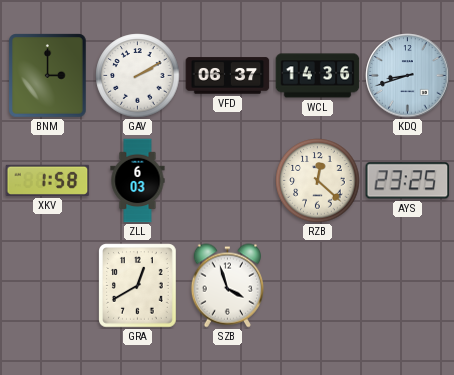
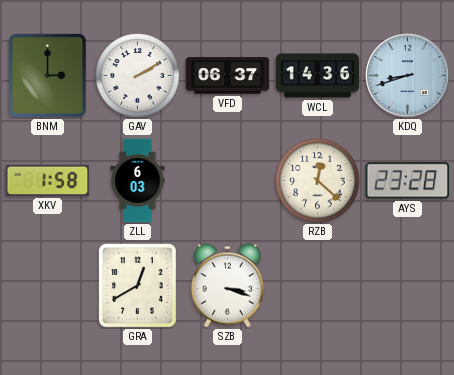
AYS: 23:25 -> 23:28 (408, 181)
SZB: 3:57 -> 3:18 (227, 286)
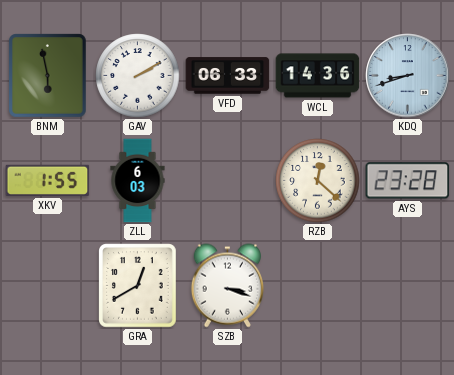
BNM: 3:00 -> 5:58 (48, 76)
VFD: 06:37 -> 06:33 (228, 76)
XKV: 1:58 -> 1:55 (48, 180)
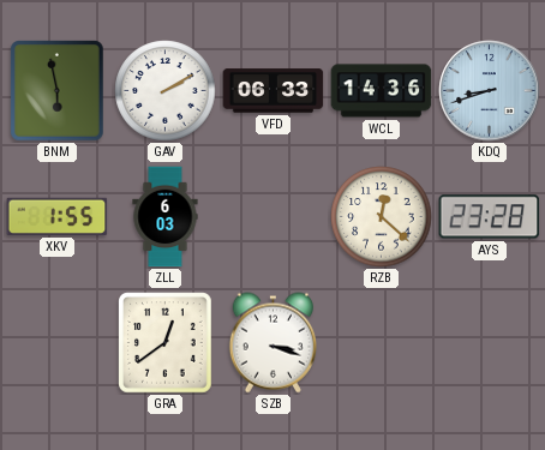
GRA: 12:40 -> 12:39 (166, 343)
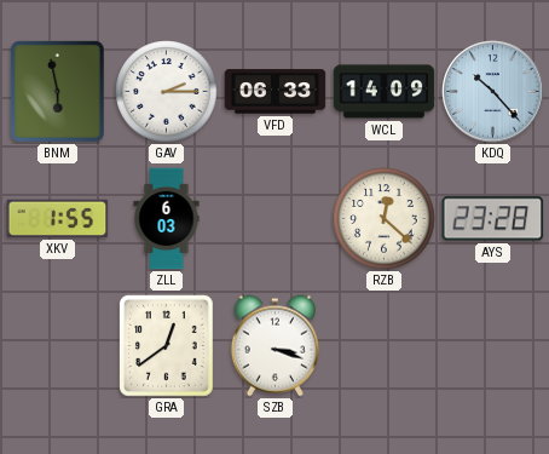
GAV: 2:10 -> 2:15 (167, 92)
WCL: 14:36 -> 14:09 (385, 92)
KDQ: 8:42 -> 10:23 (493, 92)
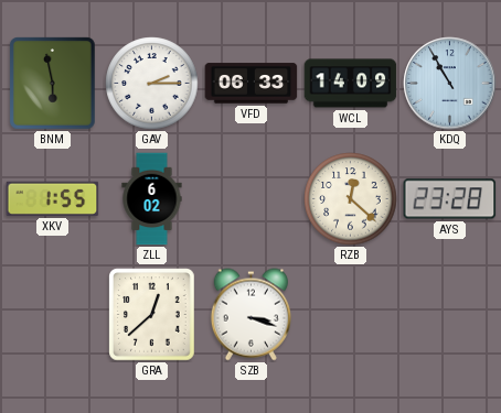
KDQ: 10:23 -> 10:55 (450, 84)
ZLL: 6:03 -> 6:02 (152, 199)
GRA: 12:39 -> 12:38 (152, 315)
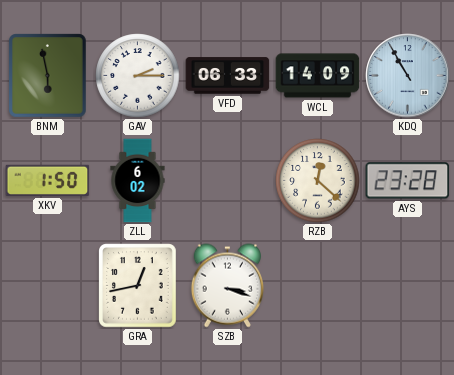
XKV: 1:55 -> 1:50 (48, 180)
GRA: 12:38 -> 12:43 (138, 286)
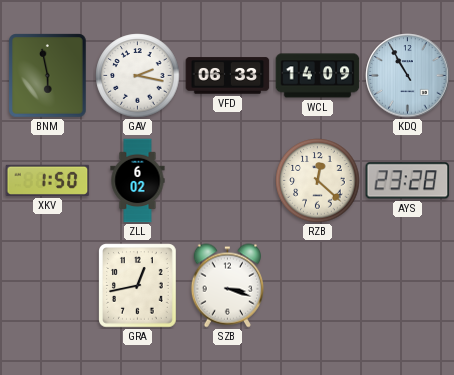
GAV: 2:15 -> 2:17 (138, 76)
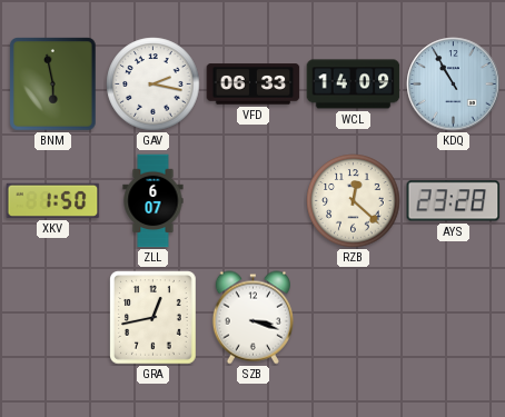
ZLL: 6:02 -> 6:07 (154, 201)
